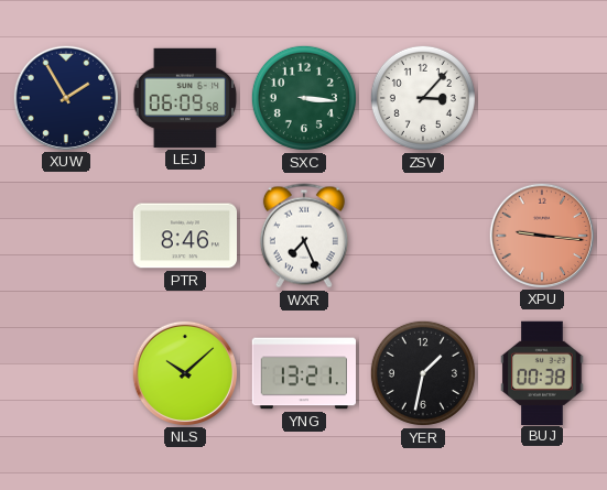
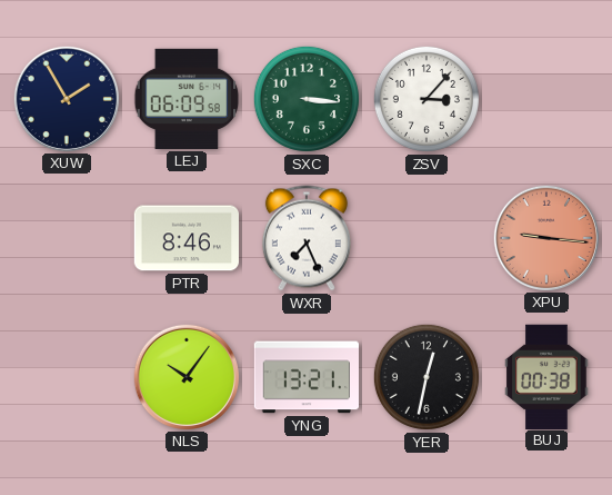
NLS: 10:08 -> 10:06 (185, 376)
YER: 1:32 -> 12:32 (427, 377)
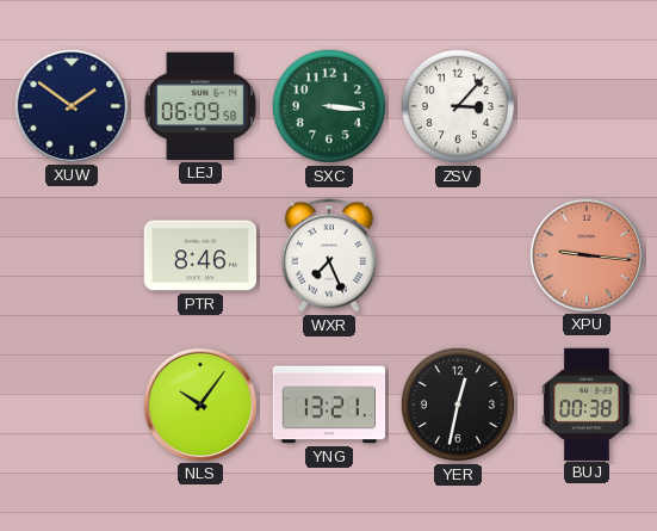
XUW: 1:55 -> 1:51 (70, 105)
